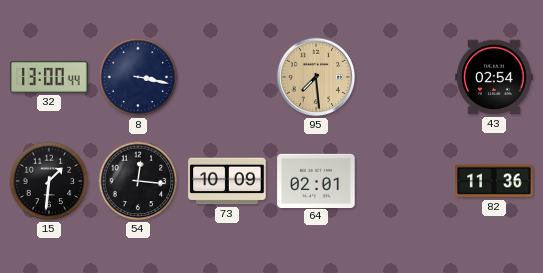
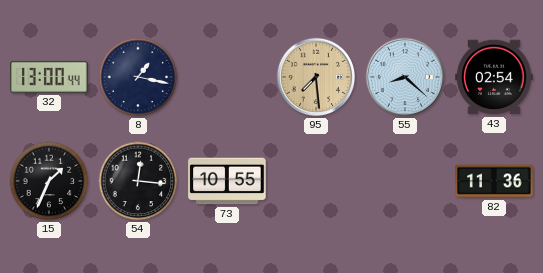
8: 3:17 -> 1:17 (138, 77)
55: none -> 8:22 (405, 77)
15: 1:31 -> 1:34 (49, 181)
73: 10:09 -> 10:55 (227, 181)
64: 02:01 -> none (316, 180)
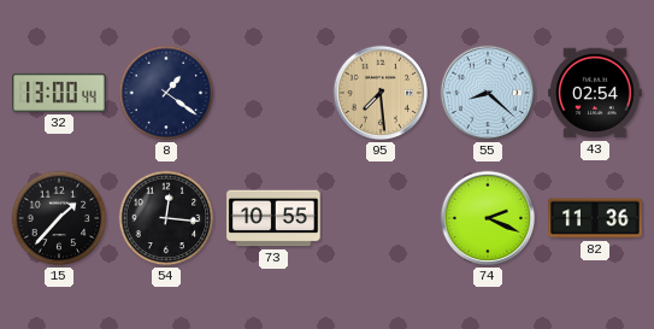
8: 1:17 -> 1:21 (166, 93)
15: 1:34 -> 1:37 (59, 218)
74: none -> 2:19 (488, 218)
